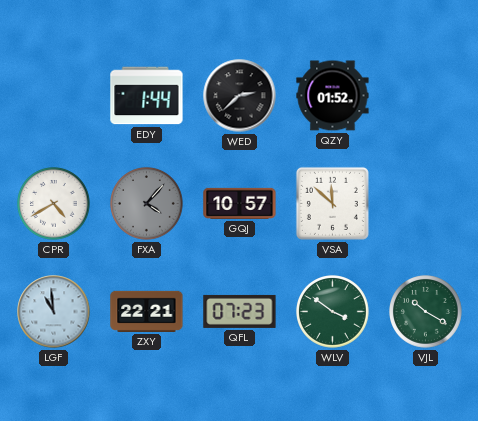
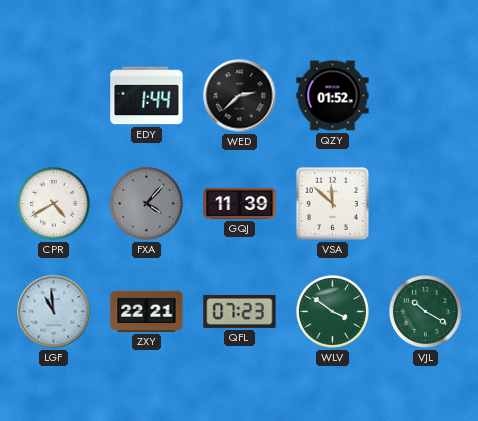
GQJ: 10:57 -> 11:39 (240, 203)
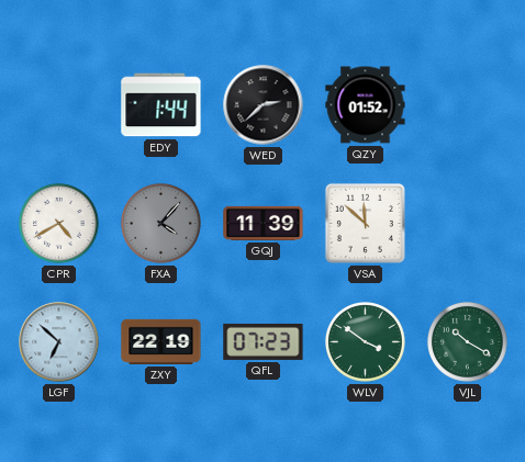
LGF: 10:59 -> 6:52 (59, 342)
ZXY: 22:21 -> 22:19 (161, 341)
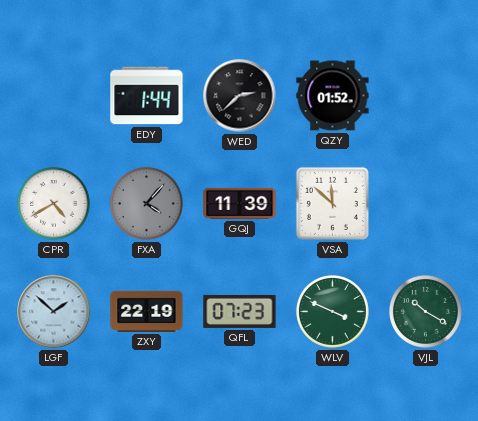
LGF: 6:52 -> 1:52 (54, 312)
WLV: 3:51 -> 3:49 (333, 312)
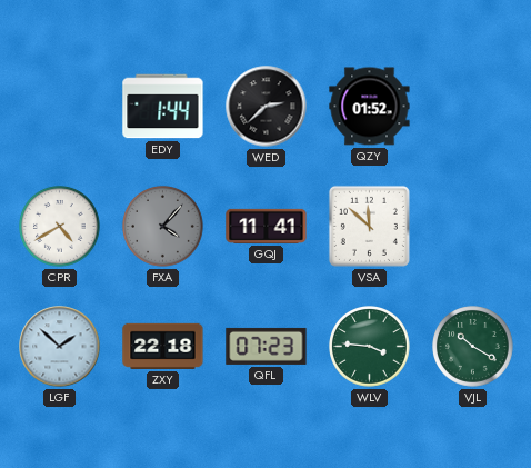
GQJ: 11:39 -> 11:41 (267, 226)
ZXY: 22:19 -> 22:18 (163, 346)
WLV: 3:49 -> 3:46 (370, 347)
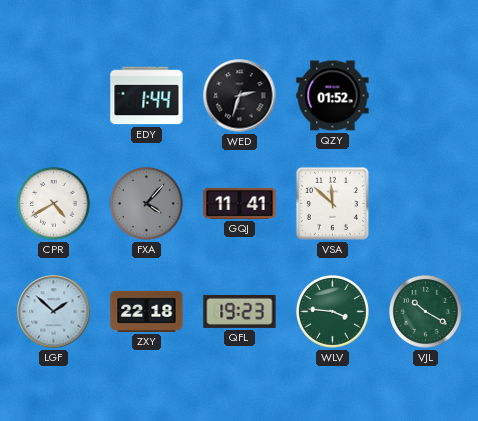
WED: 2:38 -> 2:33 (240, 96)
QFL: 07:23 -> 19:23 (240, 311)
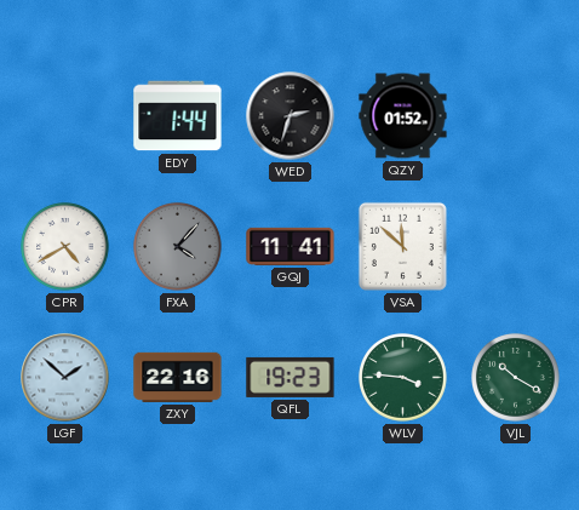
ZXY: 22:18 -> 22:16 (178, 377)
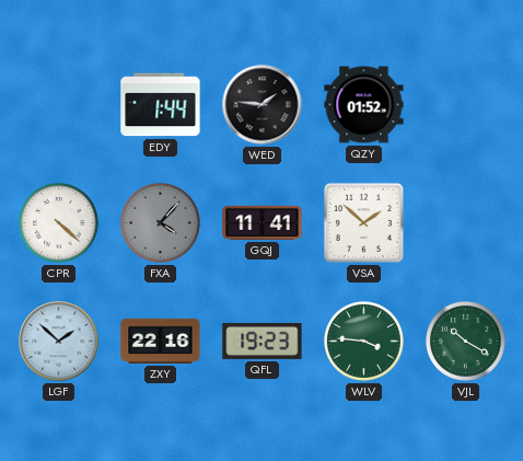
WED: 2:33 -> 1:46 (263, 105)
CPR: 4:40 -> 4:22 (59, 223)
VSA: 11:52 -> 1:52 (363, 222)
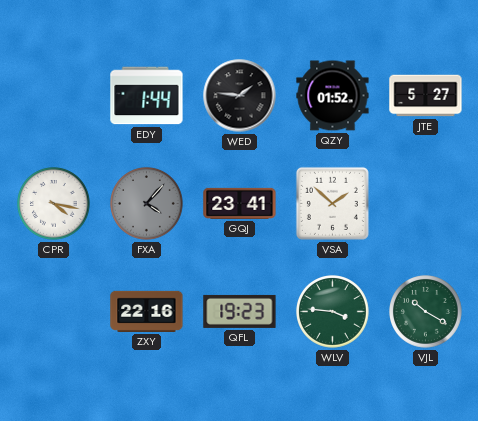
JTE: none -> 5:27 (426, 96)
CPR: 4:22 -> 4:17 (54, 204)
GQJ: 11:41 -> 23:41 (240, 203)
LGF: 1:52 -> none (59, 342)
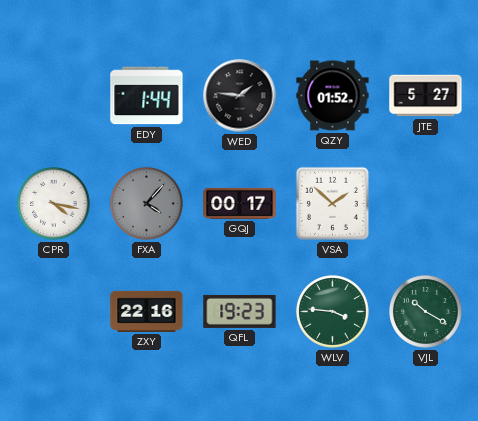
GQJ: 23:41 -> 00:17 (240, 203)
